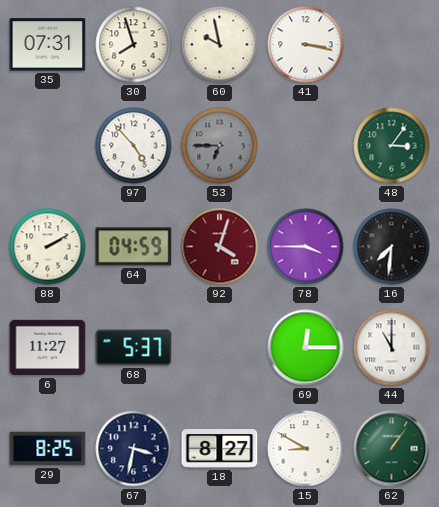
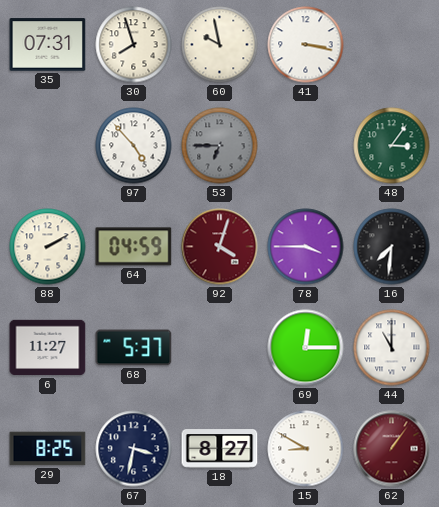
62 dial: green -> burgundy (392, 449)
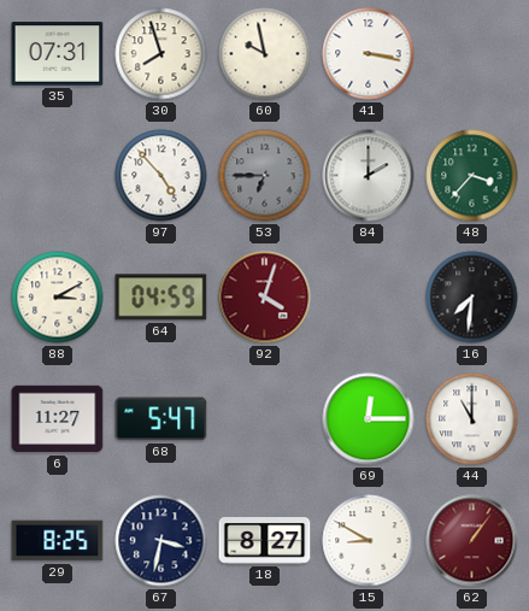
84: none -> 2:00 (369, 176)
48: 3:06 -> 3:37 (472, 176)
88: 2:10 -> 3:10 (58, 298)
78: 3:45 -> none (306, 247)
68: 5:37 -> 5:47 (161, 419)
